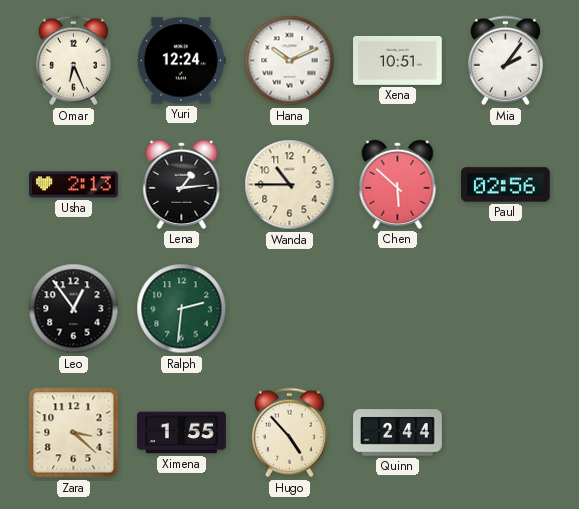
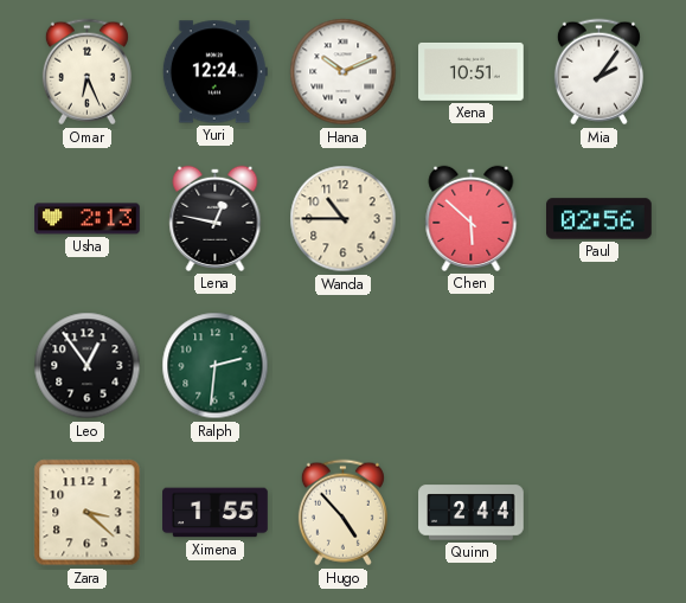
Lena: 1:14 -> 12:47 (216, 218)
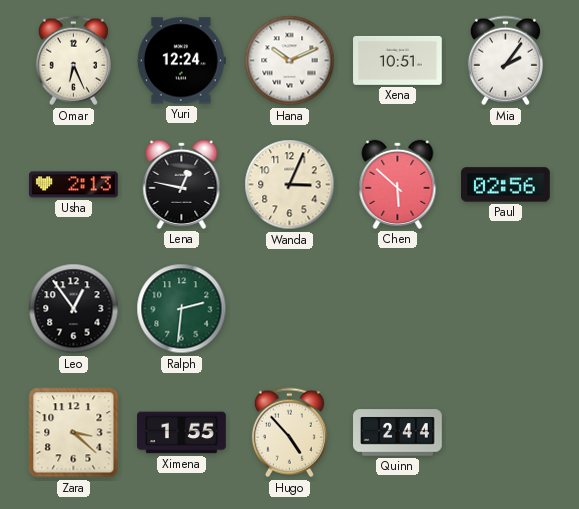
Wanda: 10:45 -> 3:04 (290, 185)
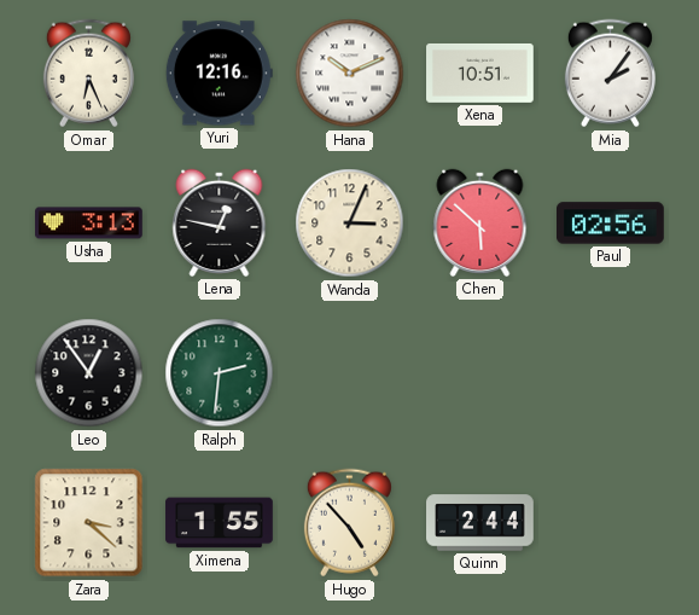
Yuri: 12:24 -> 12:16 (219, 74)
Usha: 2:13 -> 3:13 (89, 224)
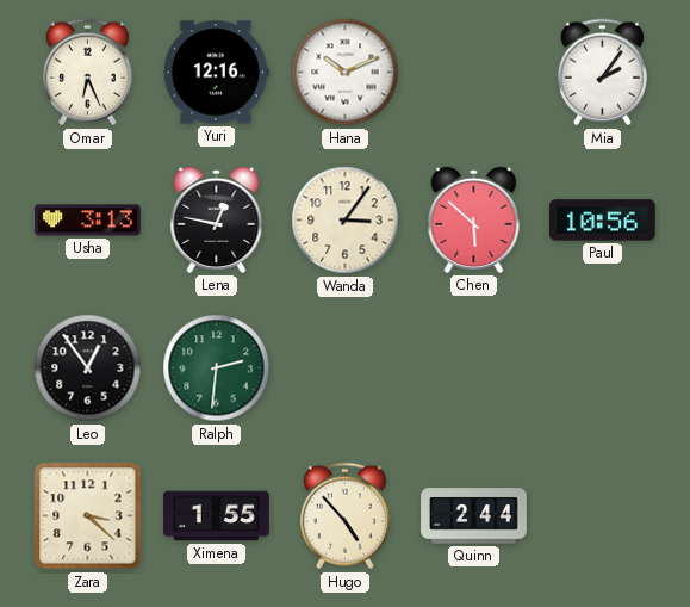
Xena: 10:51 -> none (480, 72)
Wanda: 3:04 -> 3:06 (346, 221)
Paul: 02:56 -> 10:56 (603, 221)
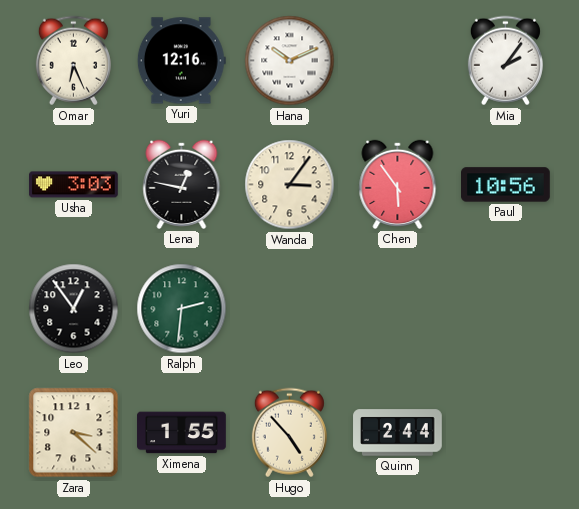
Usha: 3:13 -> 3:03 (74, 185)
Chen: 5:52 -> 5:54 (398, 184)
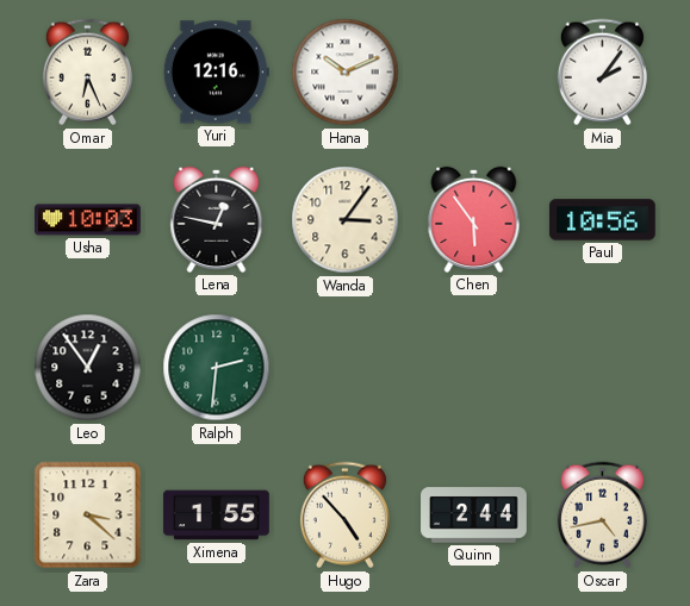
Usha: 3:03 -> 10:03 (88, 220)
Oscar: none -> 4:43 (602, 516)
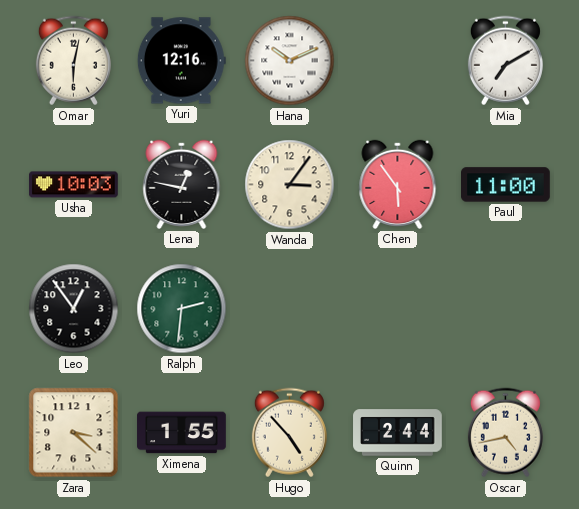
Omar: 6:26 -> 6:02 (73, 61)
Mia: 2:06 -> 7:10 (505, 61)
Paul: 10:56 -> 11:00 (506, 185)
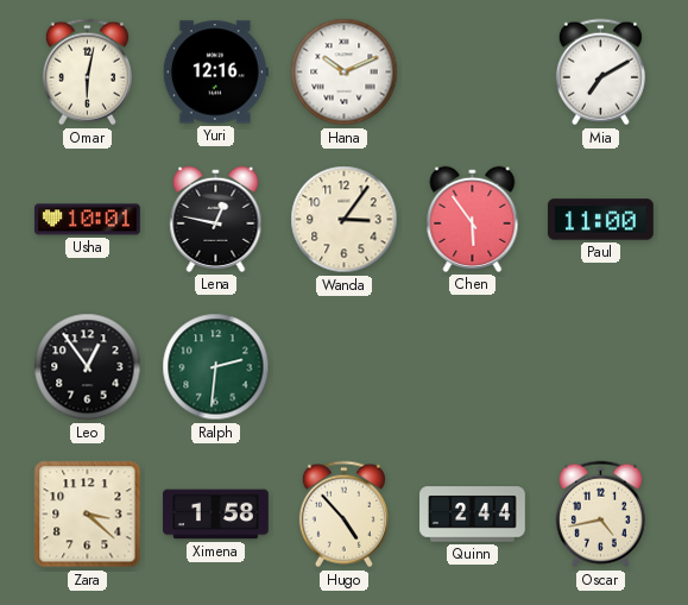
Usha: 10:03 -> 10:01 (88, 220)
Ximena: 1:55 -> 1:58 (216, 515)
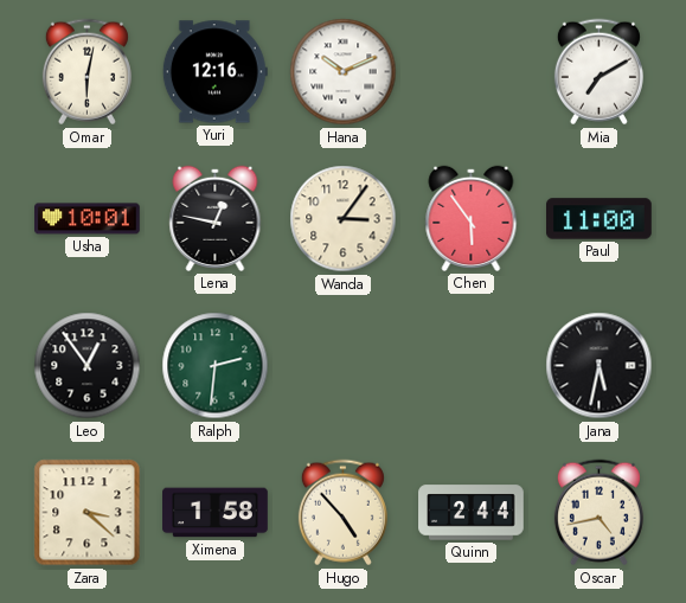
Jana: none -> 5:32 (600, 366)
